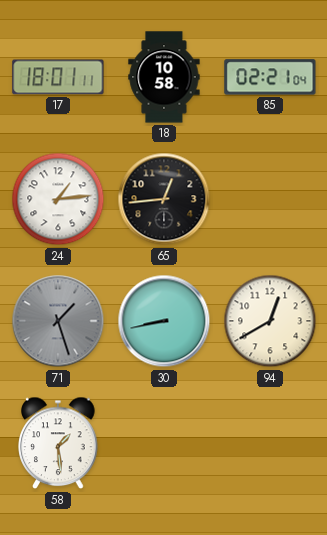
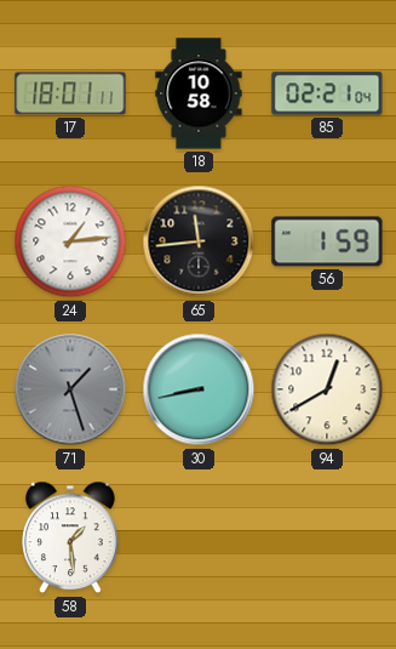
65: 12:44 -> 11:44 (199, 241)
56: none -> 1:59 (327, 241)
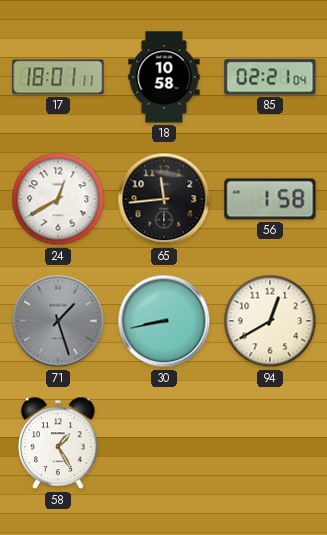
24: 1:14 -> 12:40 (58, 199)
56: 1:59 -> 1:58 (270, 199)
58: 1:29 -> 1:25 (58, 443)
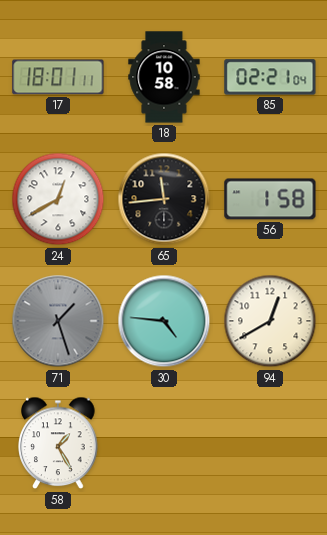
30: 8:43 -> 4:46 (164, 321)
